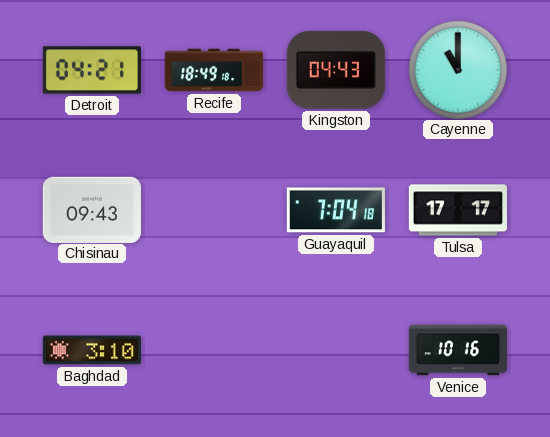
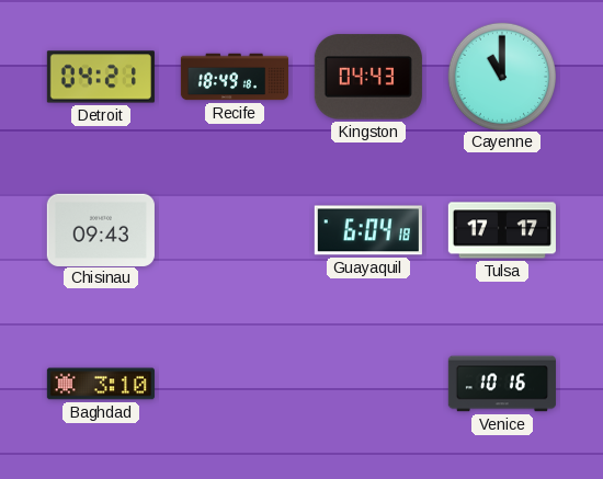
Guayaquil: 7:04 -> 6:04 (368, 230)
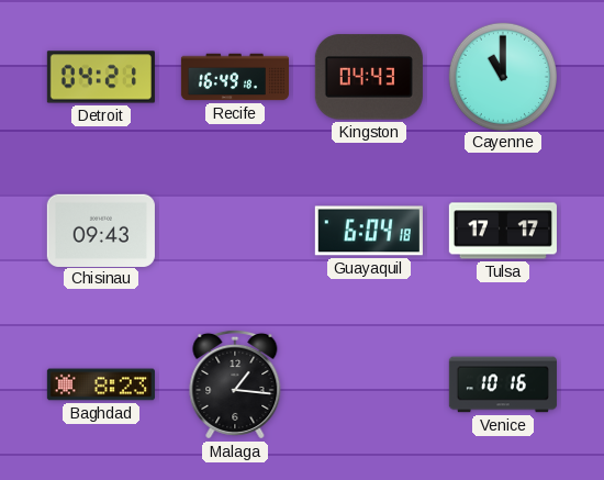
Recife: 18:49 -> 16:49 (234, 77)
Baghdad: 3:10 -> 8:23 (101, 384)
Malaga: none -> 1:16 (235, 384)
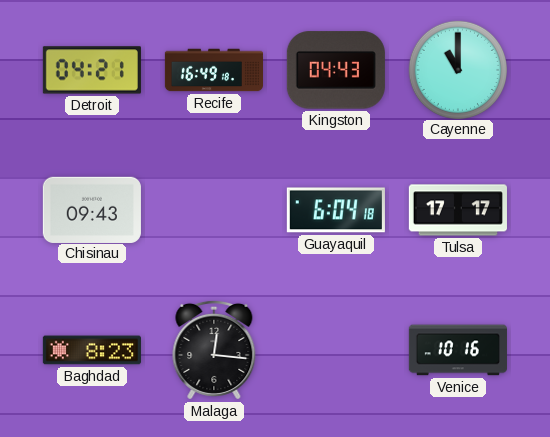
Malaga: 1:16 -> 12:16 (214, 350)
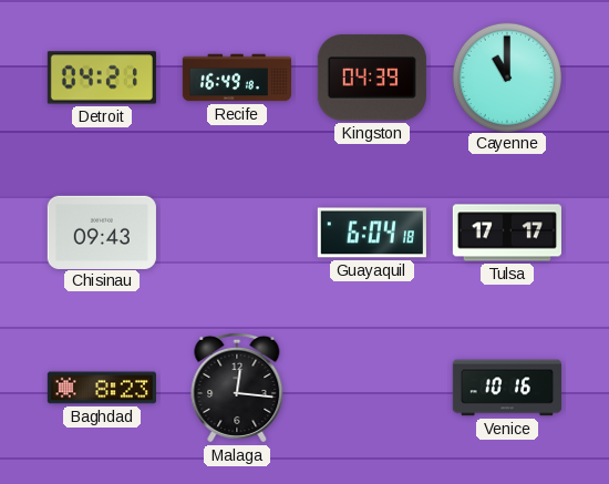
Kingston: 04:43 -> 04:39 (372, 78)
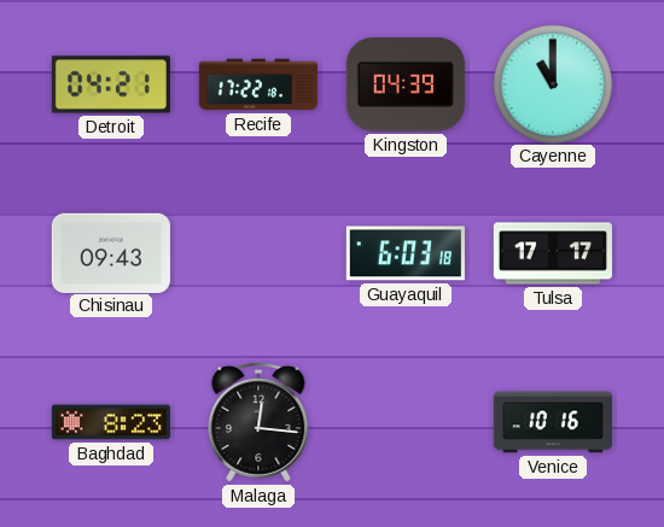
Recife: 16:49 -> 17:22 (257, 84)
Guayaquil: 6:04 -> 6:03 (406, 253)
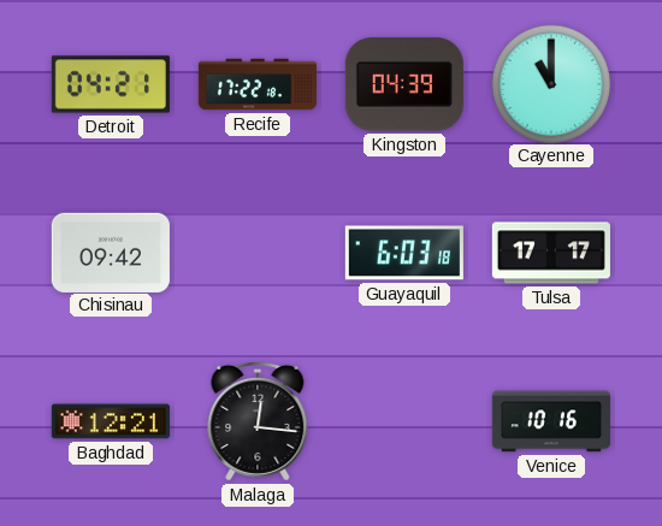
Chisinau: 09:43 -> 09:42 (111, 252)
Baghdad: 8:23 -> 12:21 (111, 421)
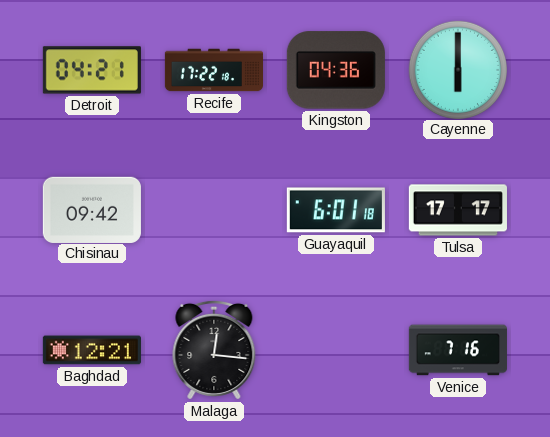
Kingston: 04:39 -> 04:36 (336, 70)
Cayenne: 11:00 -> 6:00 (457, 69)
Guayaquil: 6:03 -> 6:01 (336, 210)
Venice: 10:16 -> 7:16 (458, 350)
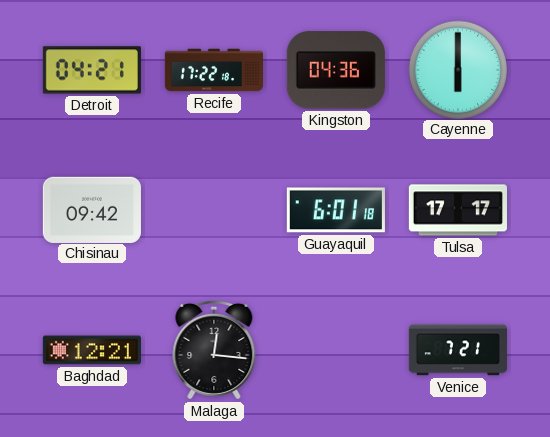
Venice: 7:16 -> 7:21 (458, 350)
